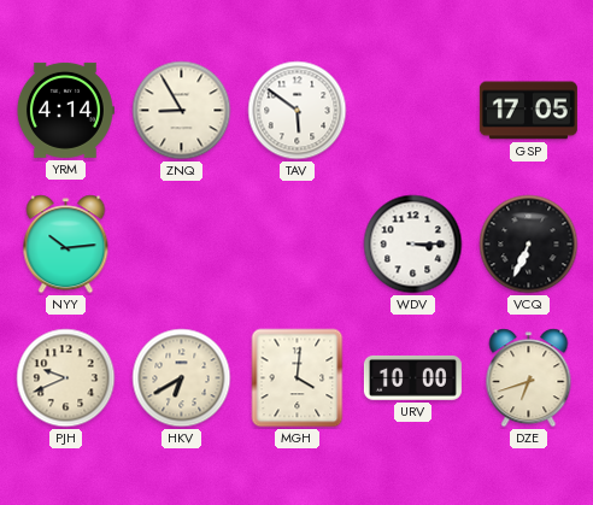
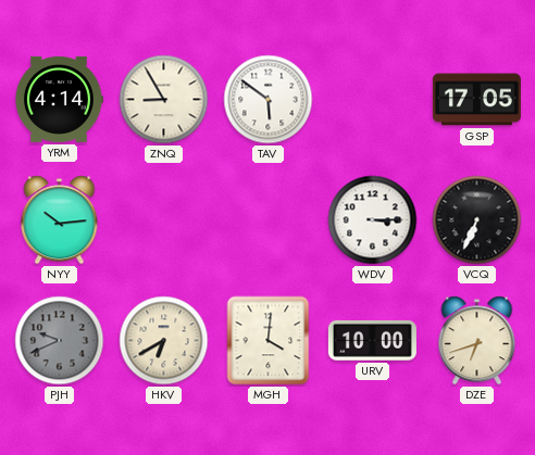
PJH dial: cream -> grey (60, 341)
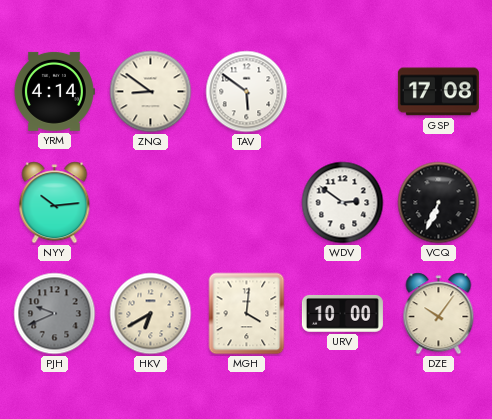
ZNQ: 8:55 -> 8:51 (151, 92)
GSP: 17:05 -> 17:08 (438, 92)
WDV: 3:15 -> 2:51 (343, 203)
DZE: 6:42 -> 10:06 (439, 314)
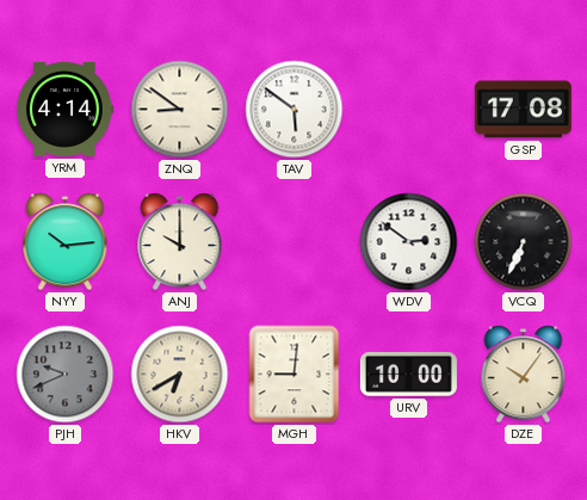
ANJ: none -> 10:00 (180, 242)
MGH: 4:01 -> 9:01 (295, 375)
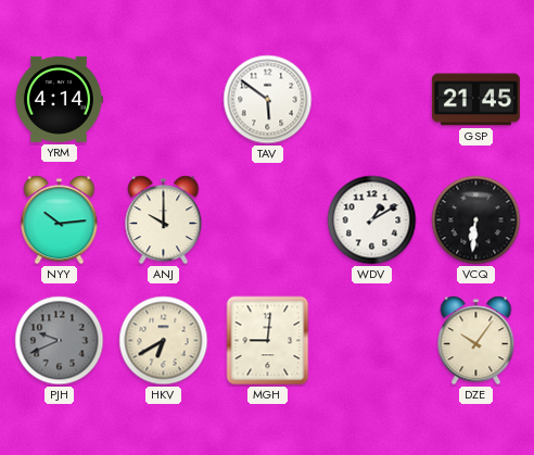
ZNQ: 8:51 -> none (180, 110)
GSP: 17:08 -> 21:45 (475, 100)
WDV: 2:51 -> 1:10 (372, 220)
VCQ: 6:34 -> 6:31 (476, 220)
URV: 10:00 -> none (408, 375)
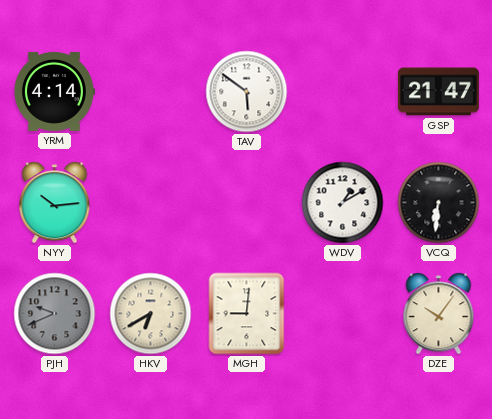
GSP: 21:45 -> 21:47 (438, 92)
ANJ: 10:00 -> none (164, 220)
